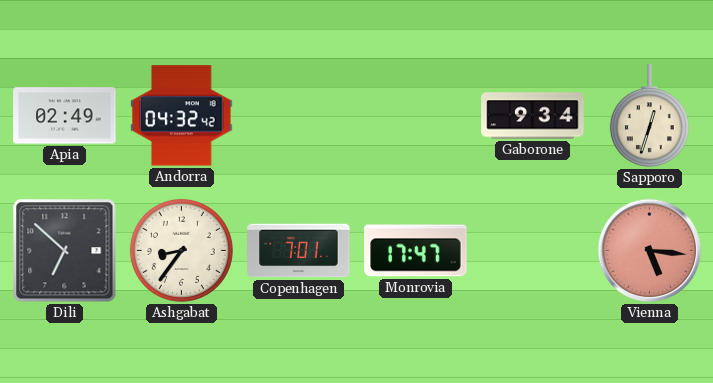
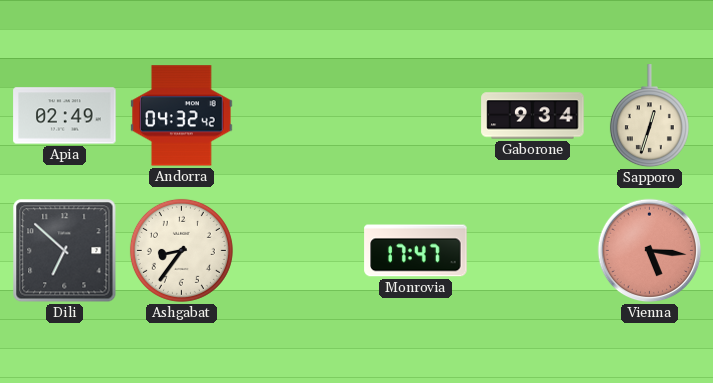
Copenhagen: 7:01 -> none (299, 251)
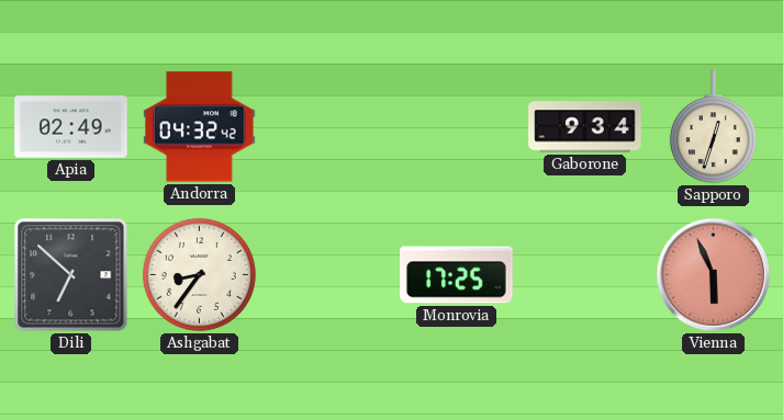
Monrovia: 17:47 -> 17:25 (457, 275)
Vienna: 5:16 -> 5:56 (714, 275)
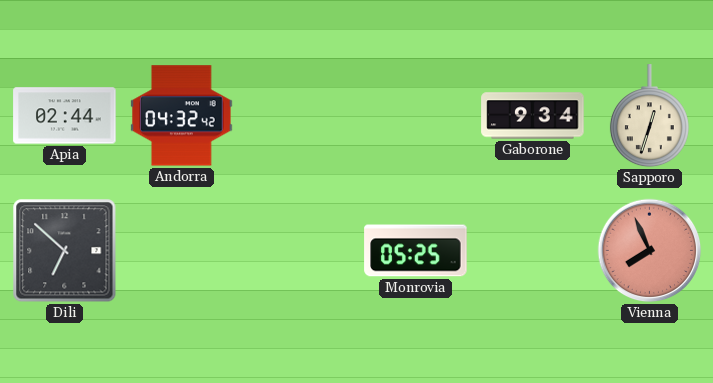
Apia: 02:49 -> 02:44 (65, 116)
Ashgabat: 8:36 -> none (199, 274)
Monrovia: 17:25 -> 05:25 (416, 251)
Vienna: 5:56 -> 7:56 (650, 251)
